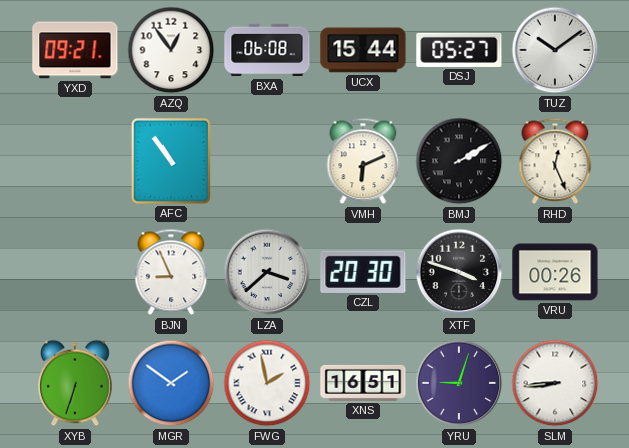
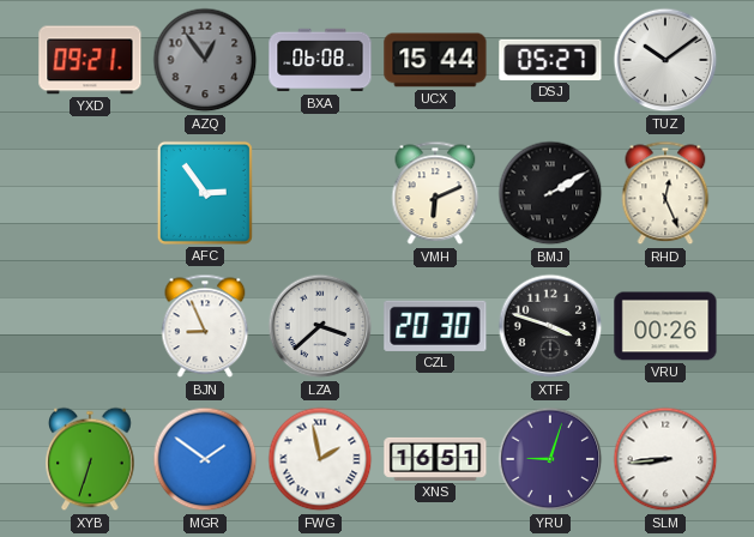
AZQ dial: white -> grey (205, 60)
AFC: 10:54 -> 2:54 (205, 193)
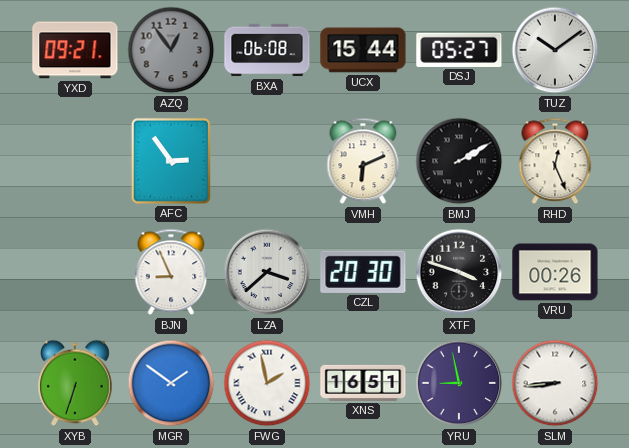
YRU: 9:03 -> 8:58 (459, 383)
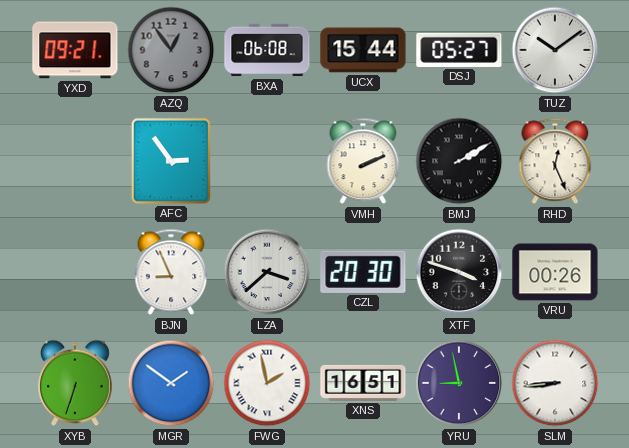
VMH: 6:11 -> 2:11 (363, 161)
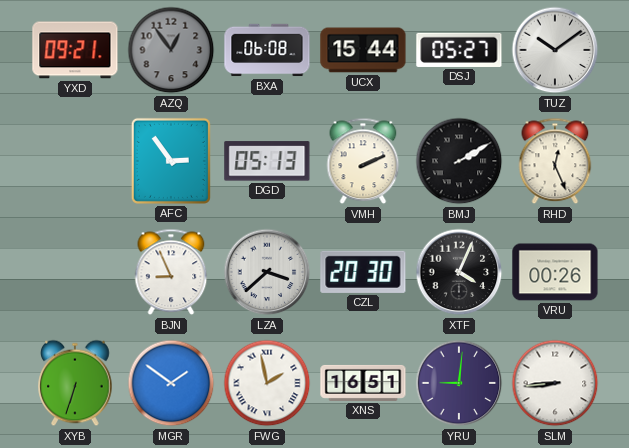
DGD: none -> 05:13 (267, 161)
XTF: 3:48 -> 4:04 (459, 272)
YRU: 8:58 -> 9:01 (459, 383)
